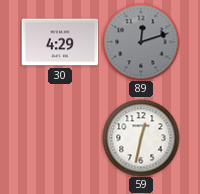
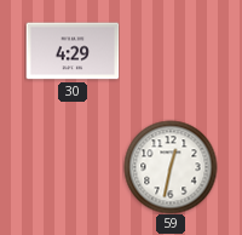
89: 12:12 -> none (141, 42)
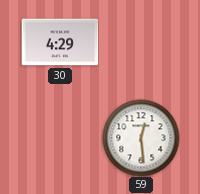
59: 12:32 -> 12:29 (141, 138)
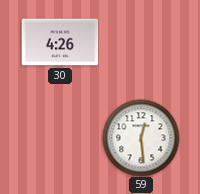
30: 4:29 -> 4:26 (60, 42)
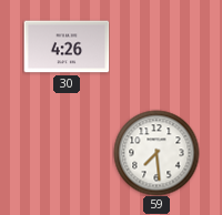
59: 12:29 -> 7:29 (157, 153)
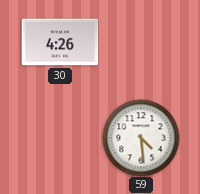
59: 7:29 -> 4:29 (141, 138)
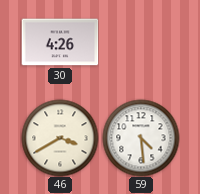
46: none -> 3:40 (60, 138)
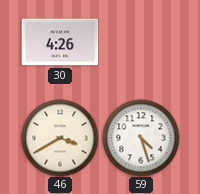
59: 4:29 -> 4:27 (141, 138)
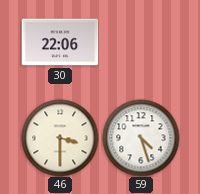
30: 4:26 -> 22:06 (60, 42)
46: 3:40 -> 3:30 (60, 138)
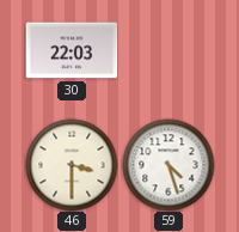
30: 22:06 -> 22:03 (72, 50)
